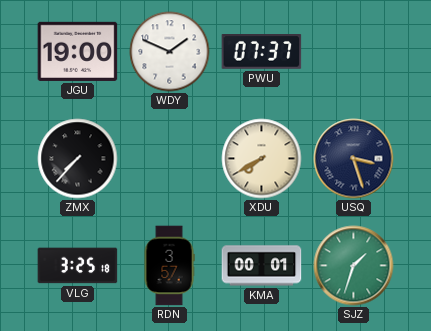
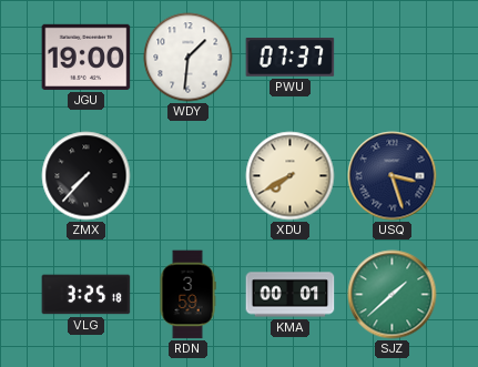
WDY: 1:49 -> 1:31 (189, 58)
RDN: 3:57 -> 3:59 (187, 295)
SJZ: 1:33 -> 1:38 (393, 295)
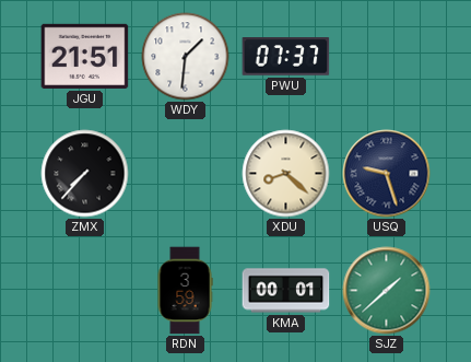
JGU: 19:00 -> 21:51 (85, 56)
XDU: 7:40 -> 8:22 (286, 174)
USQ: 3:27 -> 9:27 (387, 174)
VLG: 3:25 -> none (87, 295)
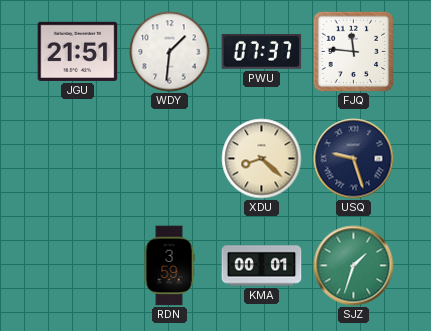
FJQ: none -> 11:46 (353, 51)
ZMX: 7:37 -> none (85, 174)
SJZ: 1:38 -> 1:33 (354, 266)
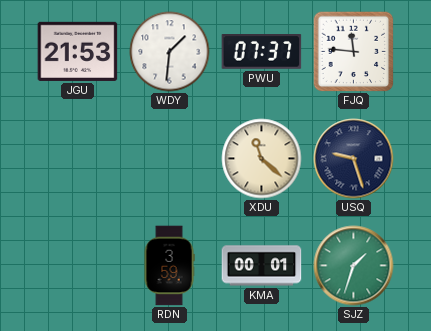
JGU: 21:51 -> 21:53 (78, 51)
XDU: 8:22 -> 11:22 (262, 159)
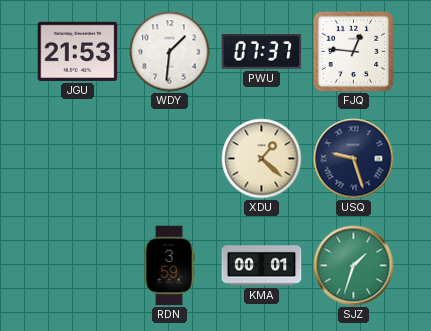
FJQ: 11:46 -> 12:46 (353, 51)
XDU: 11:22 -> 1:22 (262, 159)
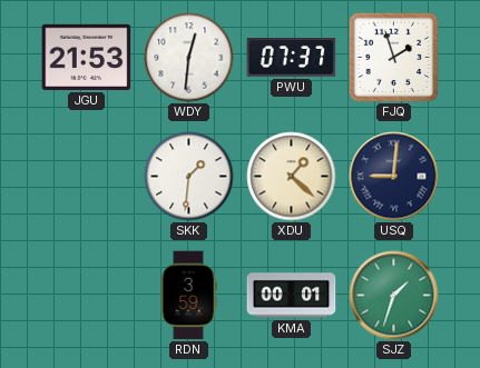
WDY: 1:31 -> 12:31 (189, 58)
FJQ: 12:46 -> 1:57 (393, 57)
SKK: none -> 1:31 (189, 177)
USQ: 9:27 -> 9:01 (394, 177)
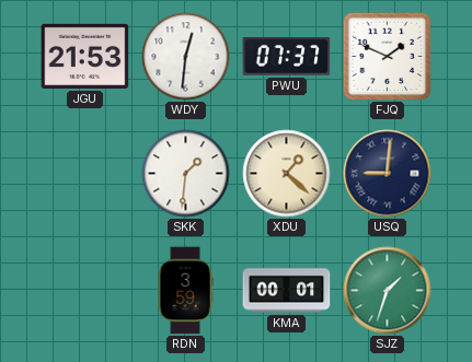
FJQ: 1:57 -> 1:49 (387, 56)
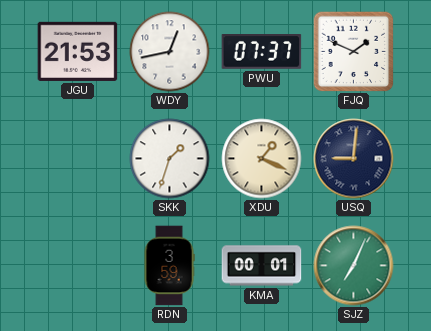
WDY: 12:31 -> 12:43 (170, 52)
SKK: 1:31 -> 1:33 (170, 159)
XDU: 1:22 -> 1:19 (262, 159)
SJZ: 1:33 -> 7:04 (354, 266)
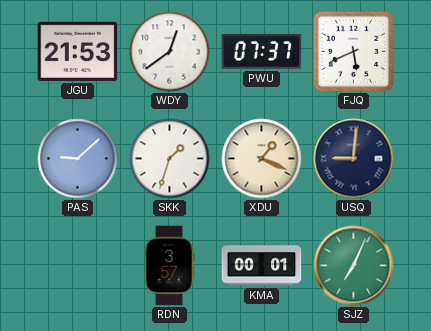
WDY: 12:43 -> 12:39 (170, 52)
FJQ: 1:49 -> 5:41 (353, 51)
PAS: none -> 9:08 (78, 159)
RDN: 3:59 -> 3:57 (169, 266)
